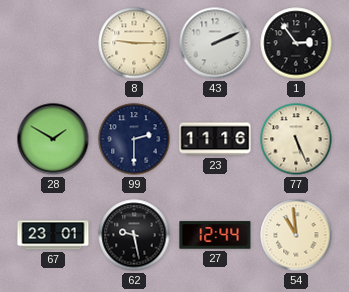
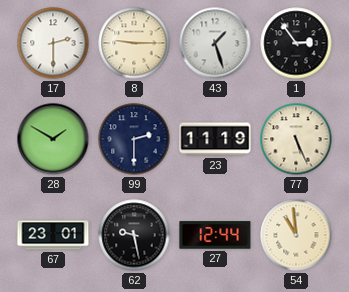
17: none -> 2:30 (53, 43)
43: 2:11 -> 1:27 (215, 43)
23: 11:16 -> 11:19 (215, 139)
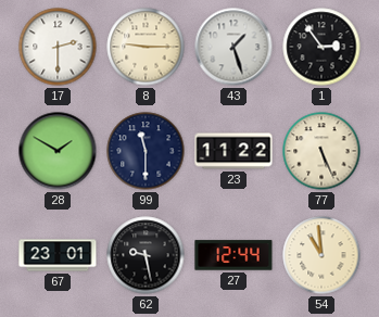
99: 2:30 -> 11:30 (146, 151)
23: 11:19 -> 11:22 (233, 151)
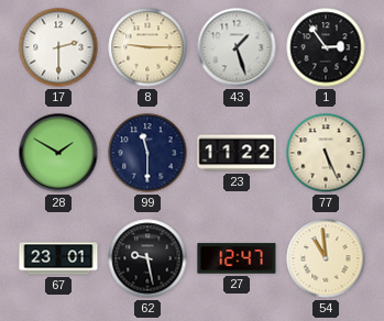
27: 12:44 -> 12:47 (237, 258)
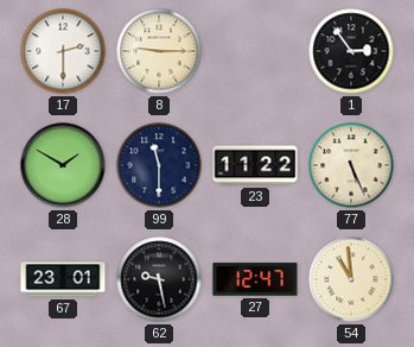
43: 1:27 -> none (237, 47)
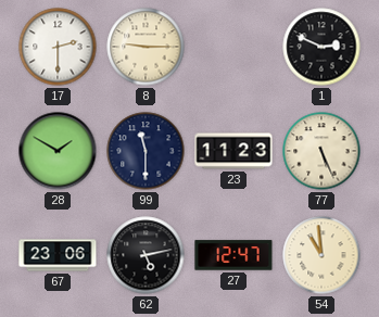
1: 2:54 -> 2:49 (321, 47)
23: 11:22 -> 11:23 (233, 151)
67: 23:01 -> 23:06 (58, 255)
62: 9:28 -> 5:13 (146, 255)
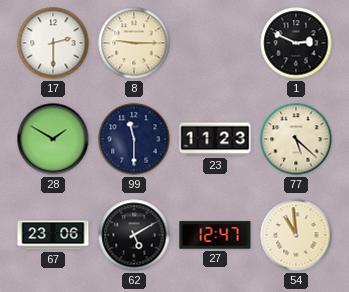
77: 5:26 -> 5:22 (296, 139)
62: 5:13 -> 5:10 (134, 235)
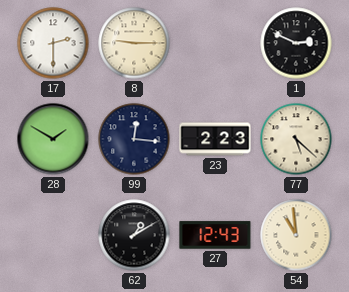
99: 11:30 -> 12:16 (134, 139)
23: 11:23 -> 2:23 (215, 139)
67: 23:06 -> none (53, 235)
62: 5:10 -> 1:10 (134, 235)
27: 12:47 -> 12:43 (215, 235)
